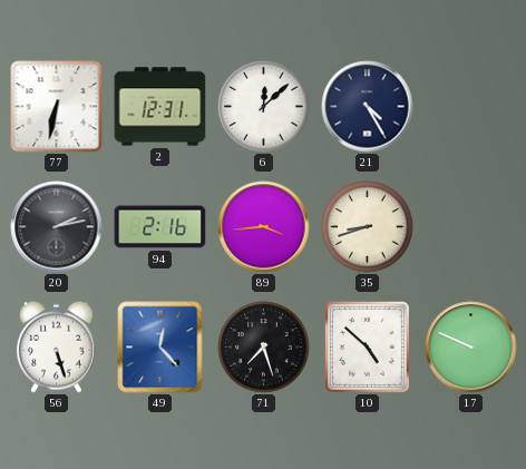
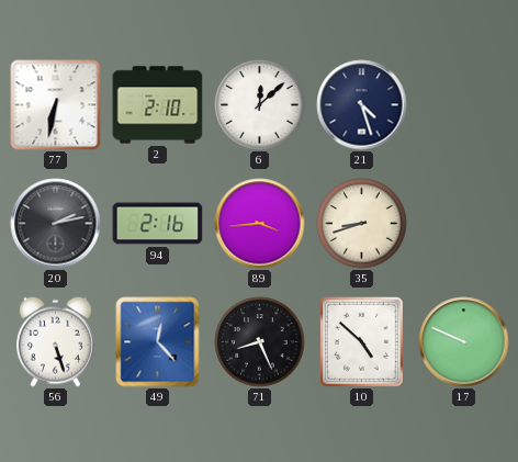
2: 12:31 -> 2:10 (158, 105)
21: 4:25 -> 4:27 (362, 105)
71: 7:27 -> 8:26 (260, 342)
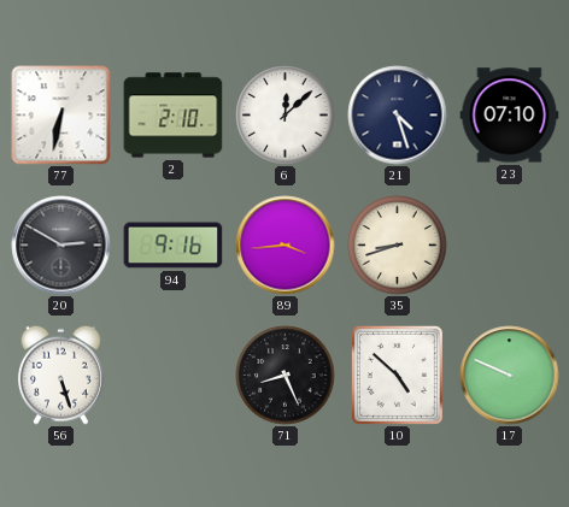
23: none -> 07:10 (510, 116)
20: 2:13 -> 2:50 (61, 246)
94: 2:16 -> 9:16 (174, 246)
49: 12:23 -> none (158, 342)
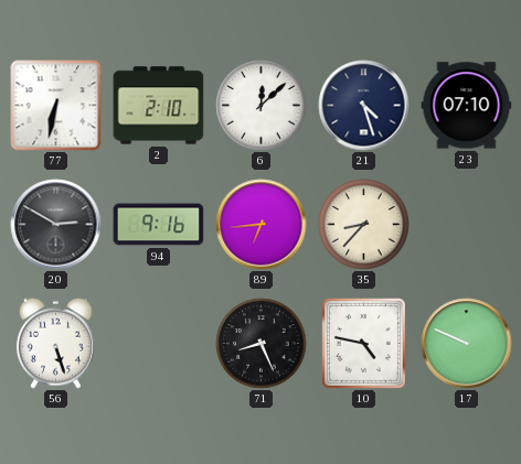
89: 3:44 -> 6:44 (262, 225)
35: 8:42 -> 8:37 (364, 225)
10: 4:52 -> 4:47 (363, 343)
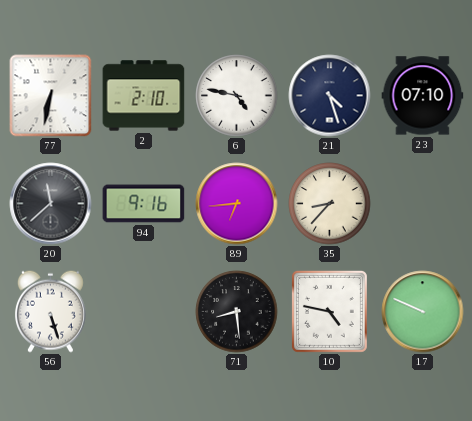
6: 12:08 -> 4:47 (237, 96)
20: 2:50 -> 11:38 (51, 204)
71: 8:26 -> 8:29 (237, 312)
